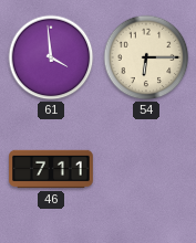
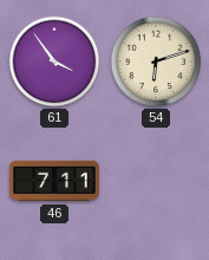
61: 3:59 -> 3:54 (54, 61)
54: 6:15 -> 6:12 (156, 61)
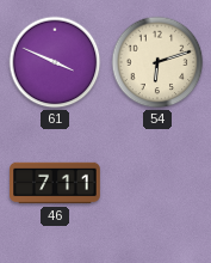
61: 3:54 -> 3:49 (55, 62)
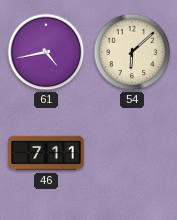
61: 3:49 -> 4:43 (46, 52)
54: 6:12 -> 6:08 (132, 52)
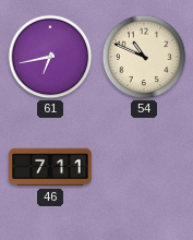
61: 4:43 -> 6:43 (50, 57)
54: 6:08 -> 10:49 (144, 57)
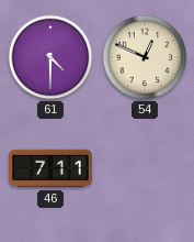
61: 6:43 -> 4:30 (50, 57)
54: 10:49 -> 12:49 (145, 57)
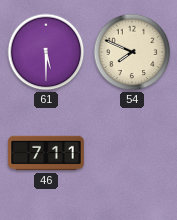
61: 4:30 -> 5:30 (46, 52)
54: 12:49 -> 7:49 (132, 52)
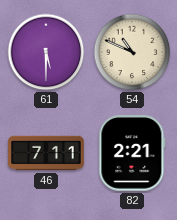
54: 7:49 -> 10:49 (132, 52)
82: none -> 2:21 (132, 153)
